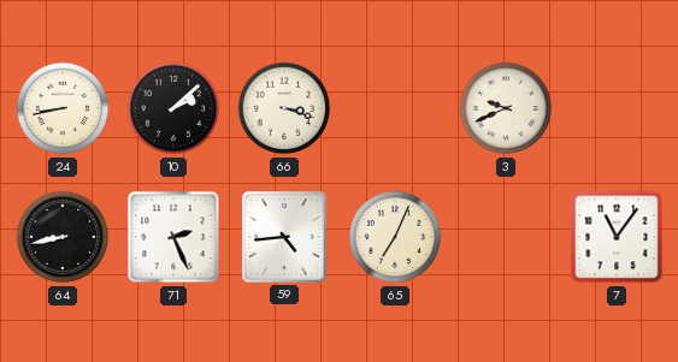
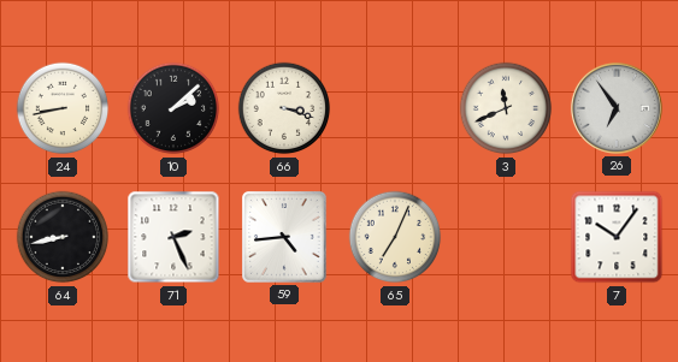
3: 9:41 -> 11:41 (506, 108)
26: none -> 6:54 (617, 108)
7: 11:06 -> 10:06 (617, 237)
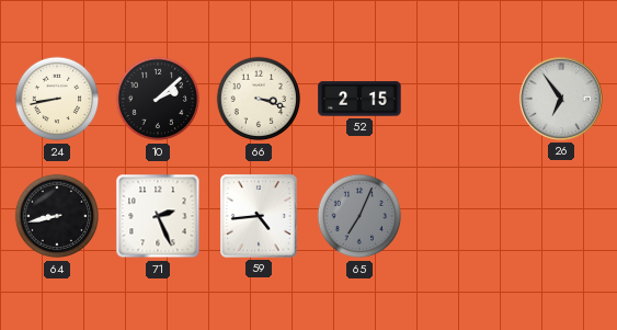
52: none -> 2:15 (359, 99)
3: 11:41 -> none (506, 108)
65 dial: cream -> grey (359, 216)
7: 10:06 -> none (617, 237)
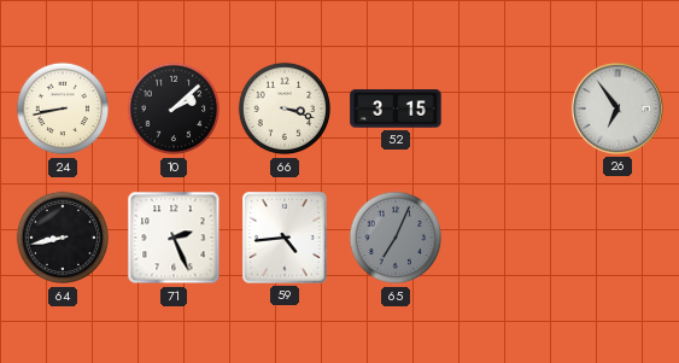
52: 2:15 -> 3:15 (396, 109)
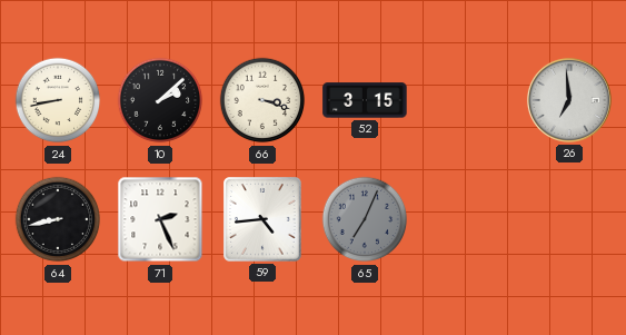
26: 6:54 -> 6:59 (569, 100)
